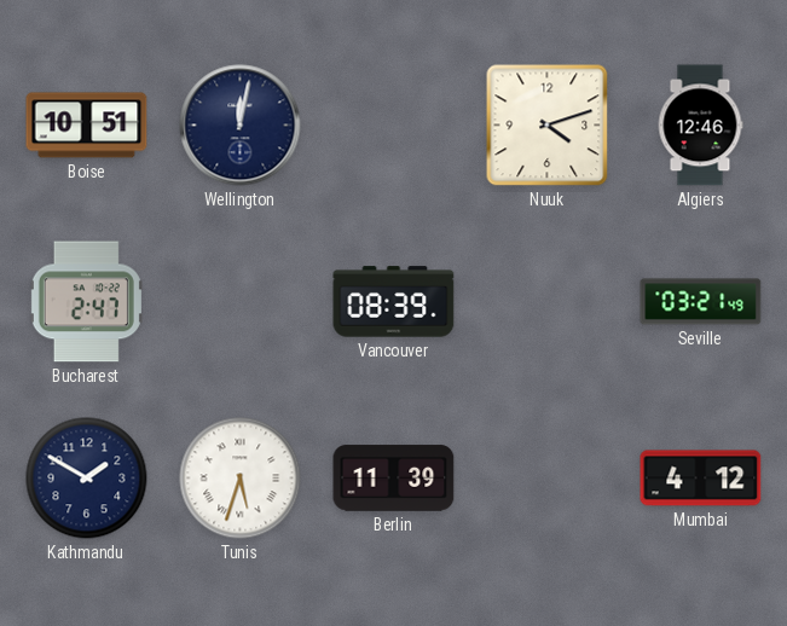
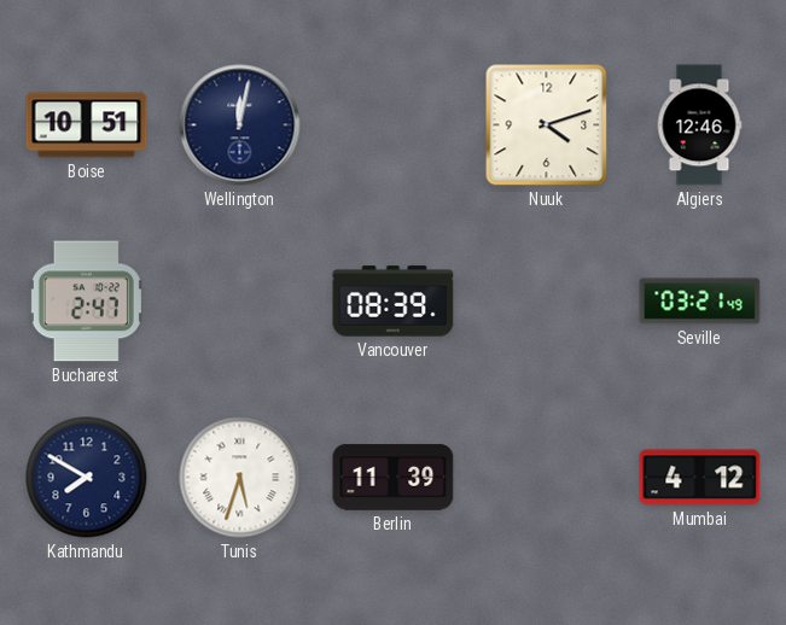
Kathmandu: 1:50 -> 7:50 (87, 478)
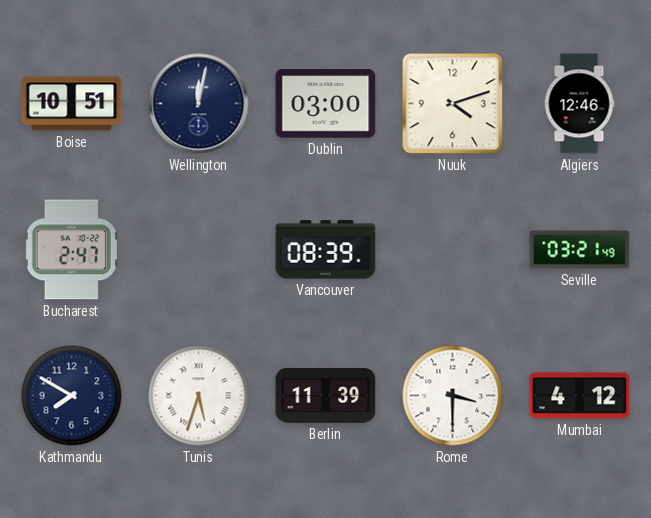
Dublin: none -> 03:00 (326, 104)
Rome: none -> 3:30 (453, 396)
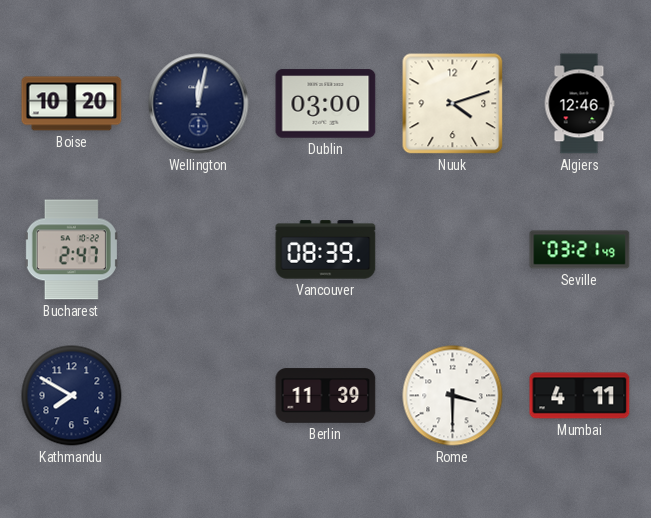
Boise: 10:51 -> 10:20 (72, 104)
Tunis: 5:33 -> none (199, 396)
Mumbai: 4:12 -> 4:11 (580, 396)
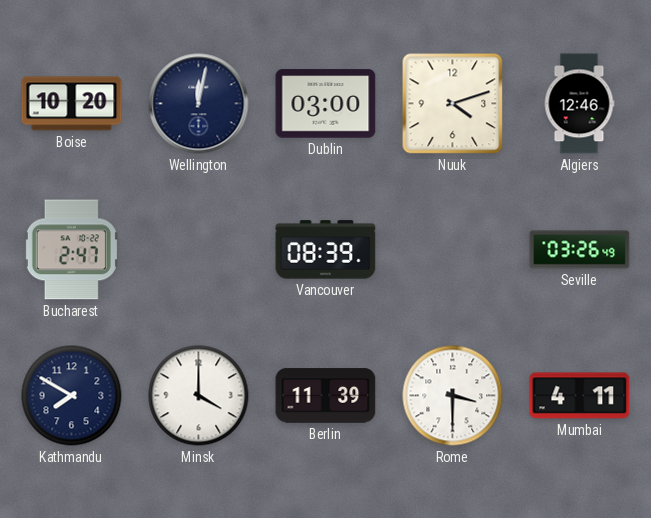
Seville: 03:21 -> 03:26 (580, 250)
Minsk: none -> 4:00 (199, 396)
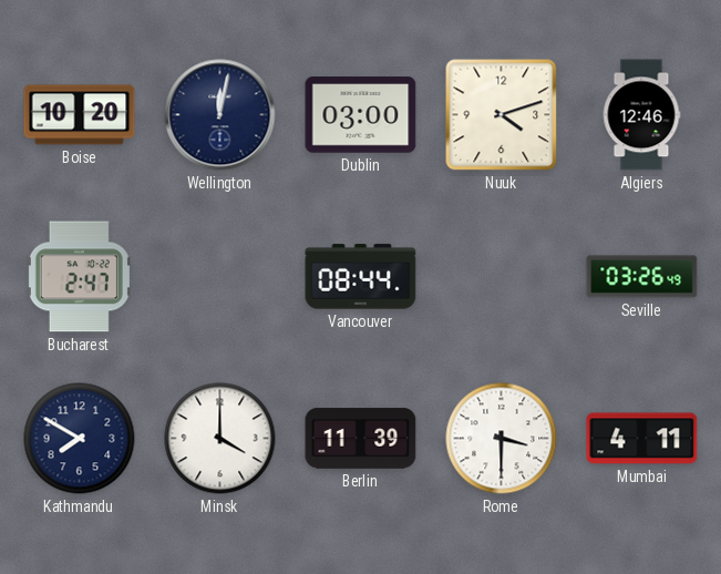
Vancouver: 08:39 -> 08:44 (361, 277)
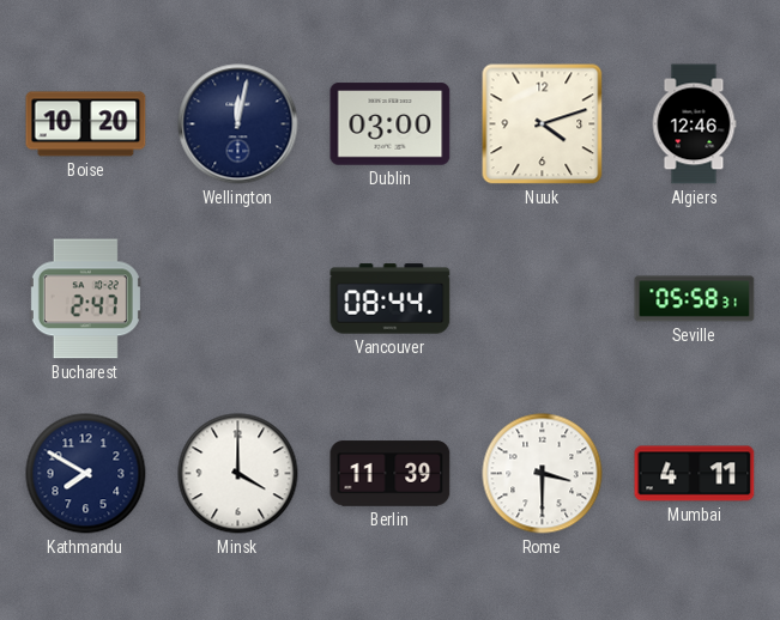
Seville: 03:26 -> 05:58 (695, 299)
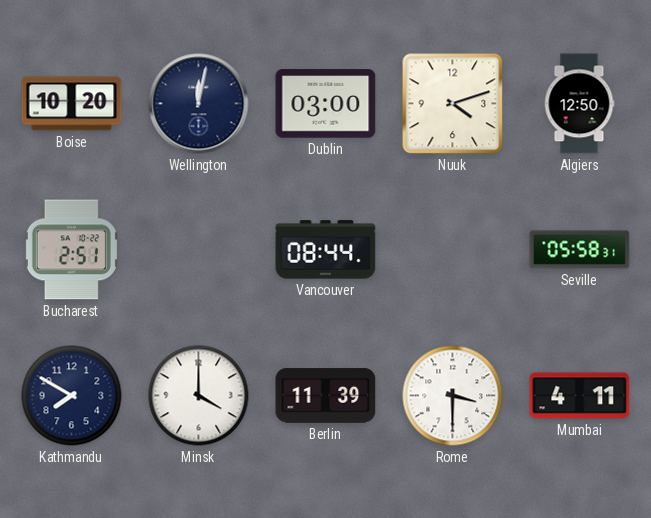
Algiers: 12:46 -> 12:50 (579, 104)
Bucharest: 2:47 -> 2:51 (71, 250)
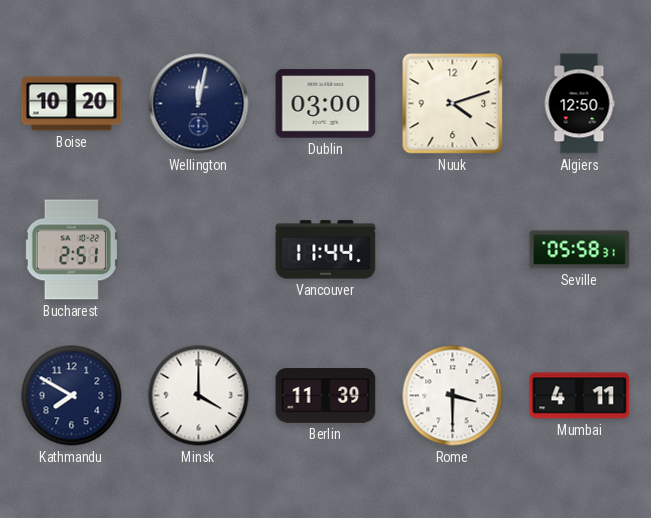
Vancouver: 08:44 -> 11:44 (326, 250)
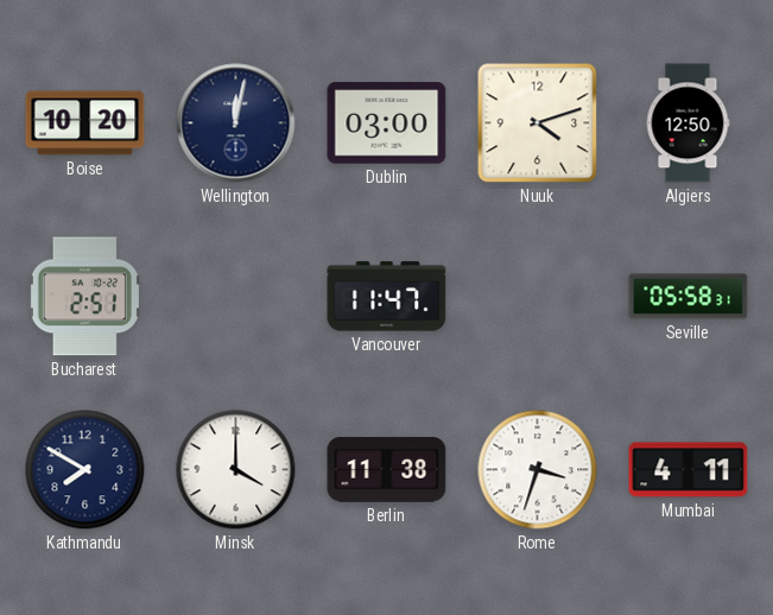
Vancouver: 11:44 -> 11:47 (387, 297)
Berlin: 11:39 -> 11:38 (387, 470)
Rome: 3:30 -> 3:33 (538, 470)
